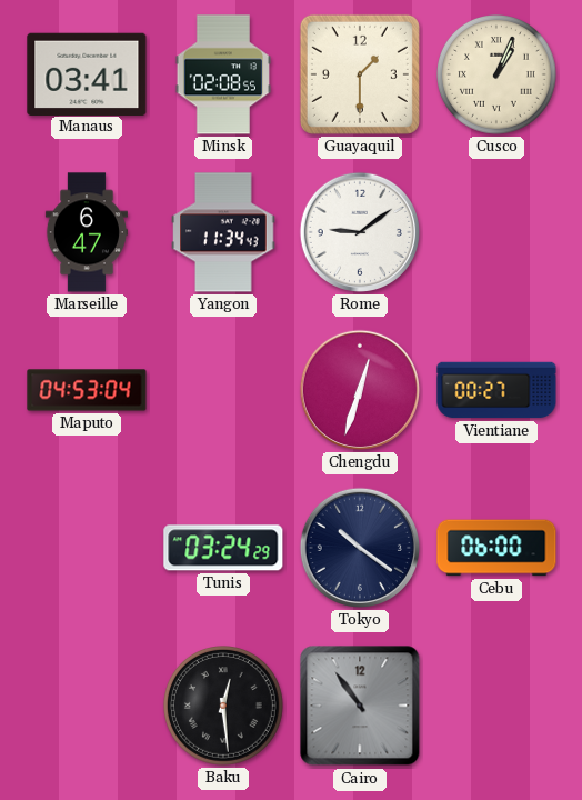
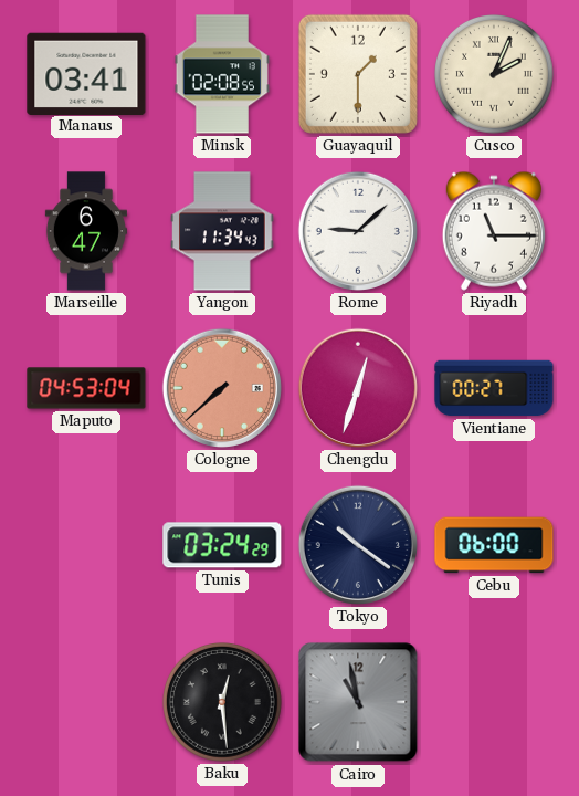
Cusco: 1:04 -> 2:04 (495, 75)
Rome: 9:09 -> 9:08 (358, 231)
Riyadh: none -> 11:15 (494, 231)
Cologne: none -> 7:38 (222, 388)
Cairo: 10:54 -> 10:58 (358, 702)
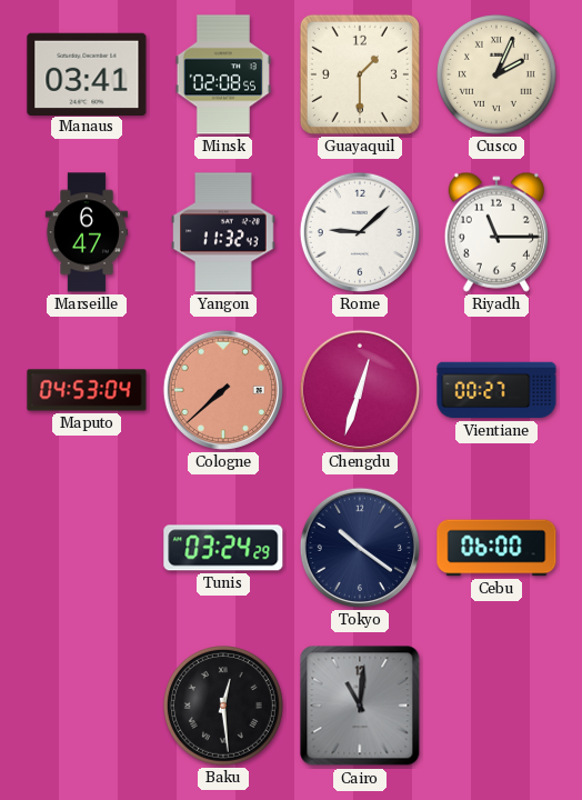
Yangon: 11:34 -> 11:32 (223, 232)
Cairo: 10:58 -> 11:01 (360, 706)
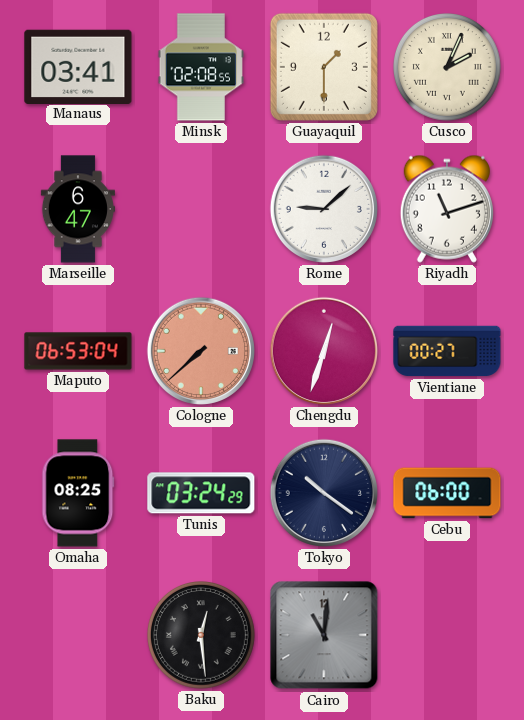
Yangon: 11:32 -> none (223, 232)
Riyadh: 11:15 -> 11:12 (447, 209)
Maputo: 04:53 -> 06:53 (78, 351)
Omaha: none -> 08:25 (78, 493)
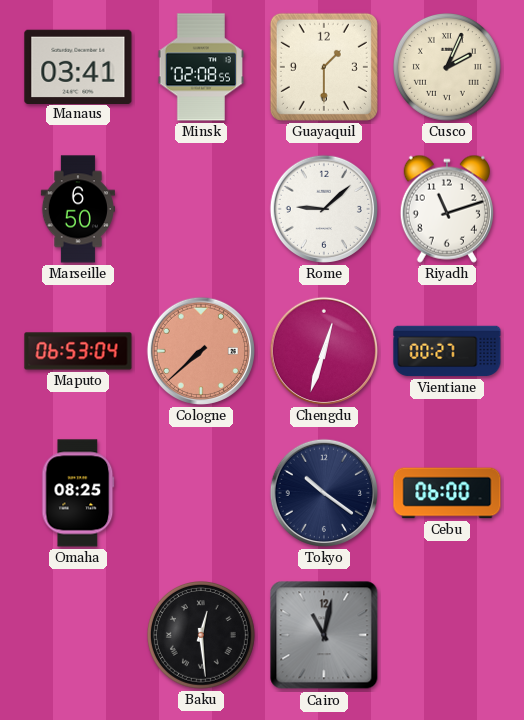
Marseille: 6:47 -> 6:50 (78, 209)
Tunis: 03:24 -> none (201, 493)
Cairo: 11:01 -> 11:02 (324, 635)
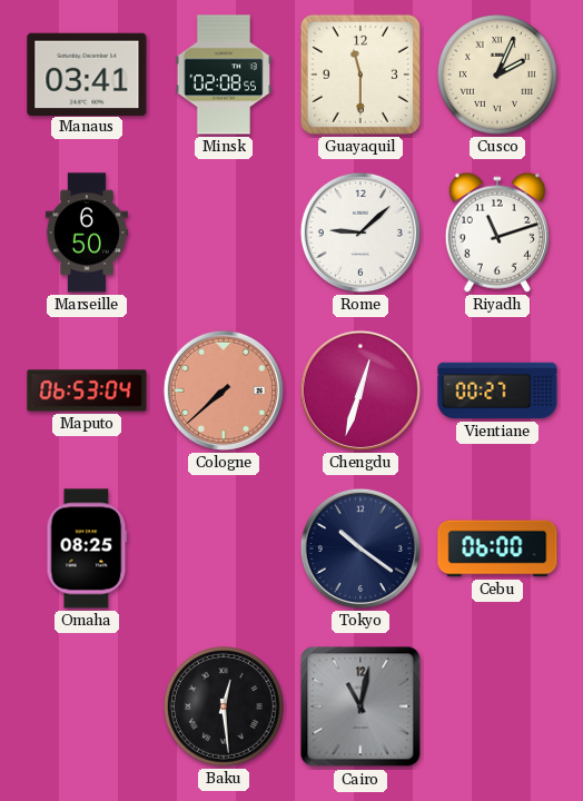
Guayaquil: 1:30 -> 11:30 (360, 75)
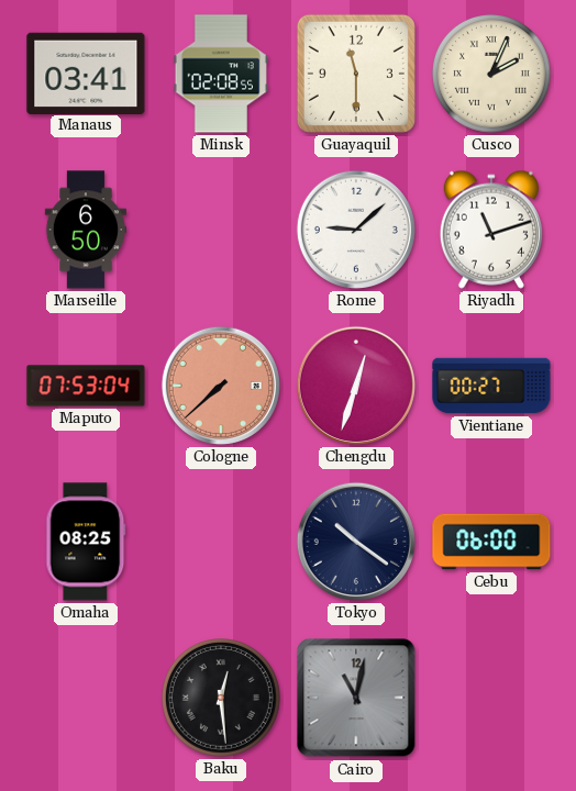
Maputo: 06:53 -> 07:53 (86, 386)
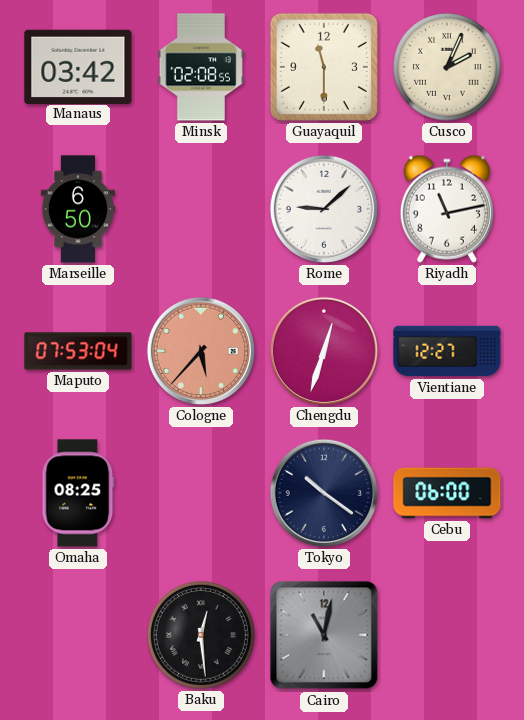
Manaus: 03:41 -> 03:42 (78, 66)
Riyadh: 11:12 -> 11:13 (447, 209)
Cologne: 7:38 -> 5:37 (201, 351)
Vientiane: 00:27 -> 12:27 (447, 351)
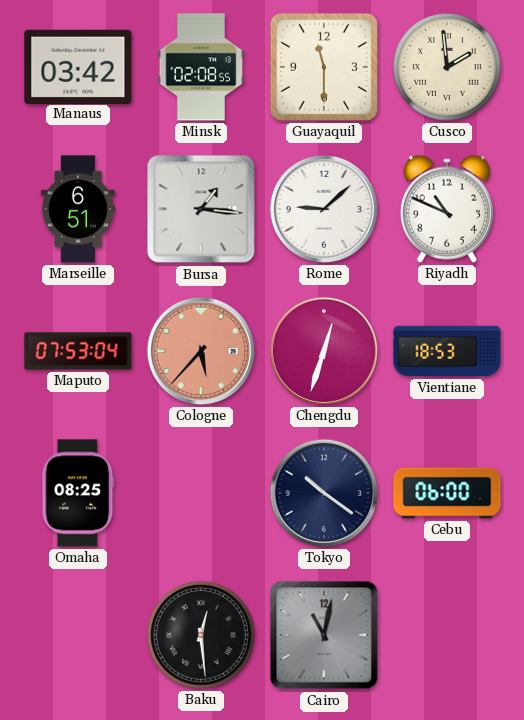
Cusco: 2:04 -> 1:59 (448, 68)
Marseille: 6:50 -> 6:51 (78, 209)
Bursa: none -> 1:16 (201, 209)
Riyadh: 11:13 -> 10:49 (447, 209)
Vientiane: 12:27 -> 18:53 (447, 351)
